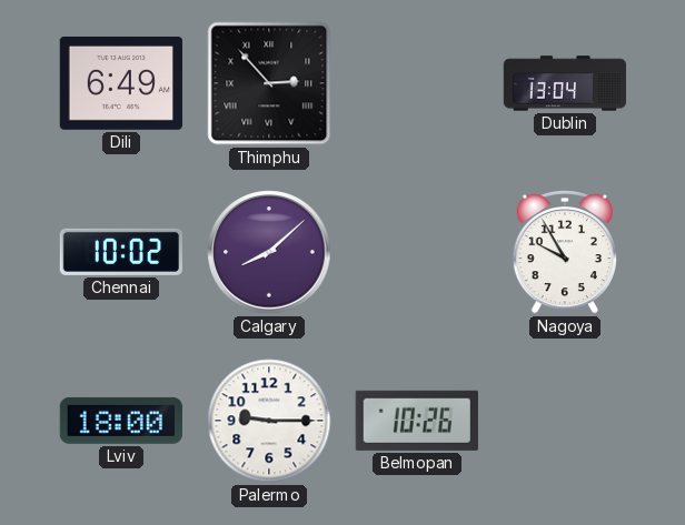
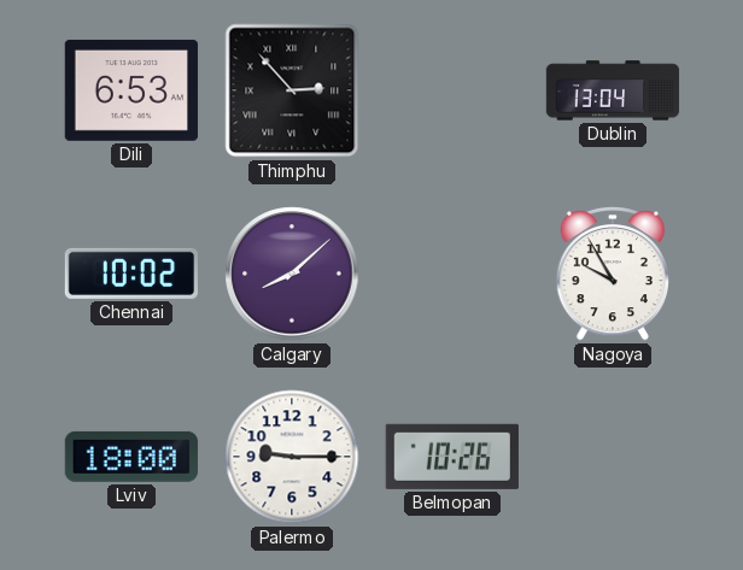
Dili: 6:49 -> 6:53 (131, 90)
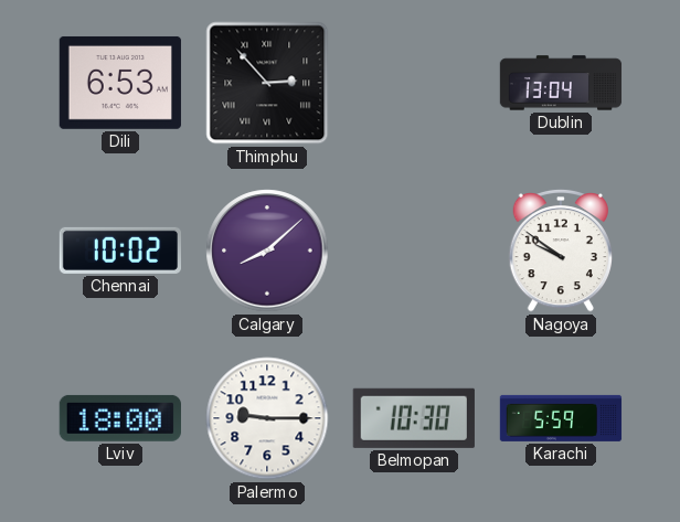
Nagoya: 9:55 -> 9:51 (560, 251)
Belmopan: 10:26 -> 10:30 (414, 418)
Karachi: none -> 5:59 (561, 418)
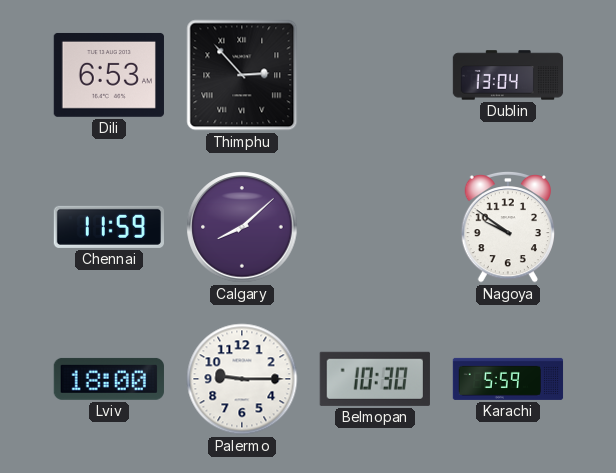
Chennai: 10:02 -> 11:59 (108, 227)
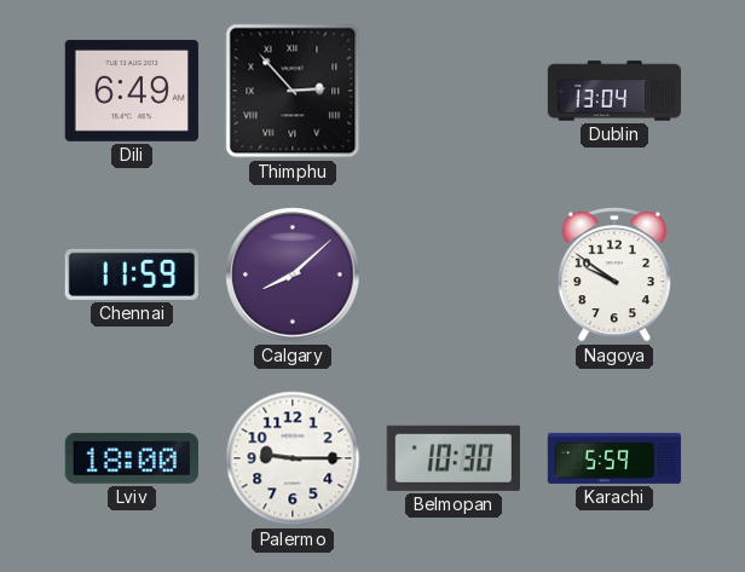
Dili: 6:53 -> 6:49 (132, 91)
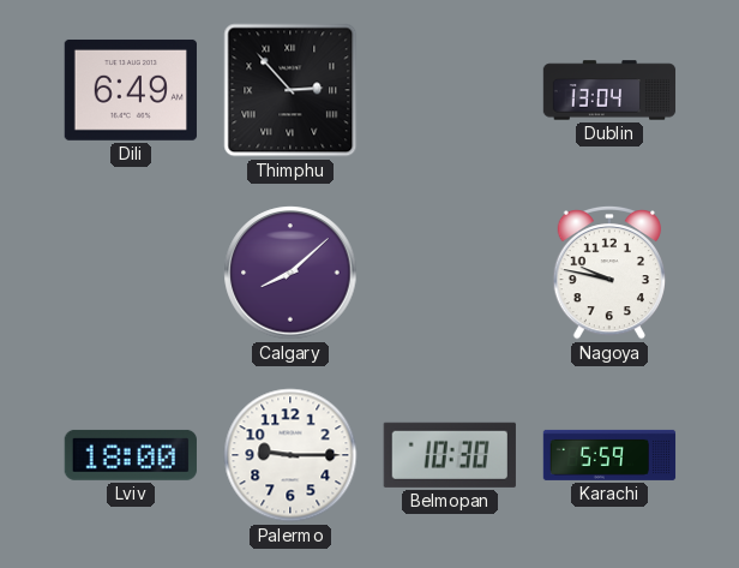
Chennai: 11:59 -> none (131, 275)
Nagoya: 9:51 -> 9:47 (608, 273)
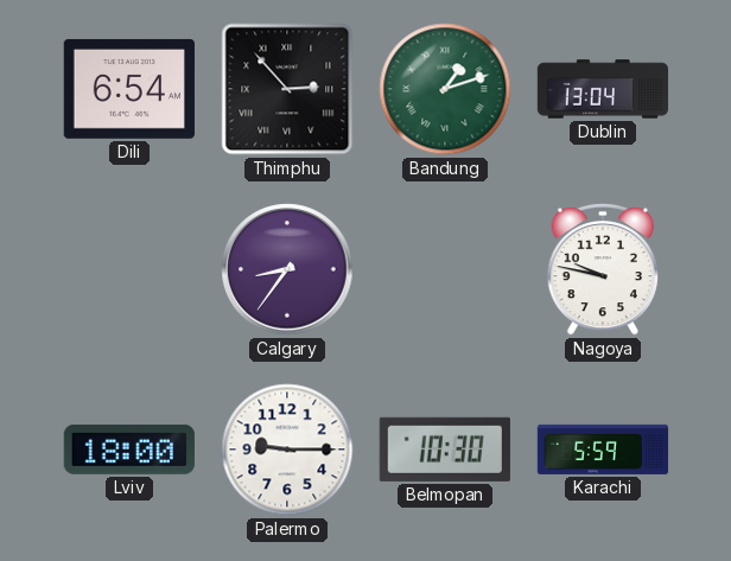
Dili: 6:49 -> 6:54 (129, 89)
Bandung: none -> 1:12 (445, 89)
Calgary: 8:08 -> 8:36 (287, 269)
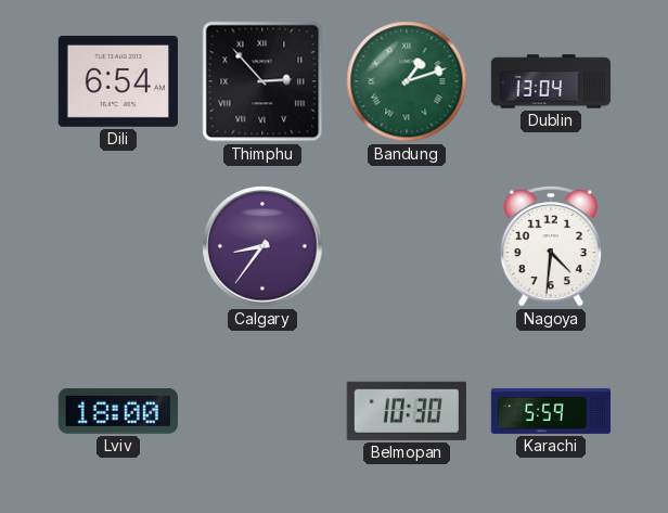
Nagoya: 9:47 -> 4:31 (550, 246)
Palermo: 9:15 -> none (287, 450)
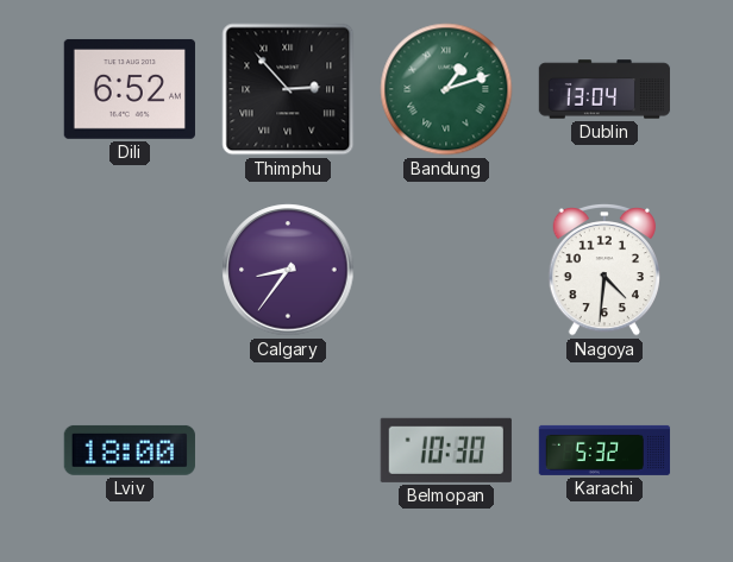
Dili: 6:54 -> 6:52 (130, 89)
Karachi: 5:59 -> 5:32 (604, 450)
